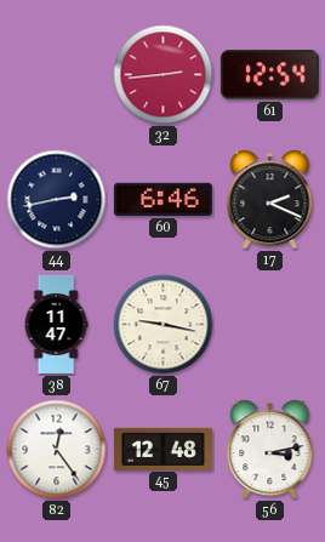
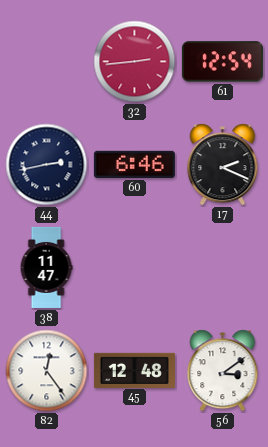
67: 9:17 -> none (164, 325)
56: 3:13 -> 3:09 (223, 371)
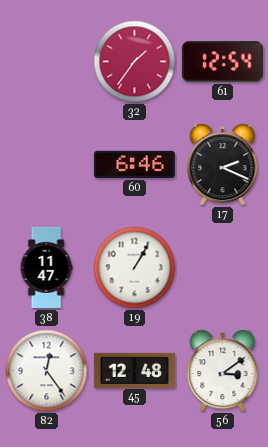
32: 2:44 -> 1:36 (135, 62)
44: 2:43 -> none (47, 165)
19: none -> 1:05 (135, 268)
